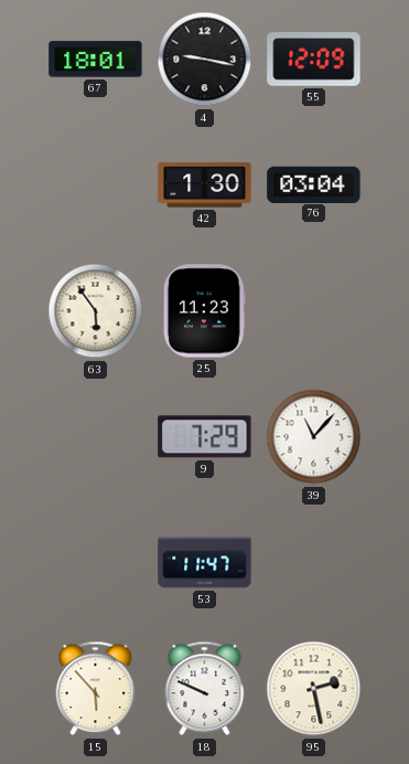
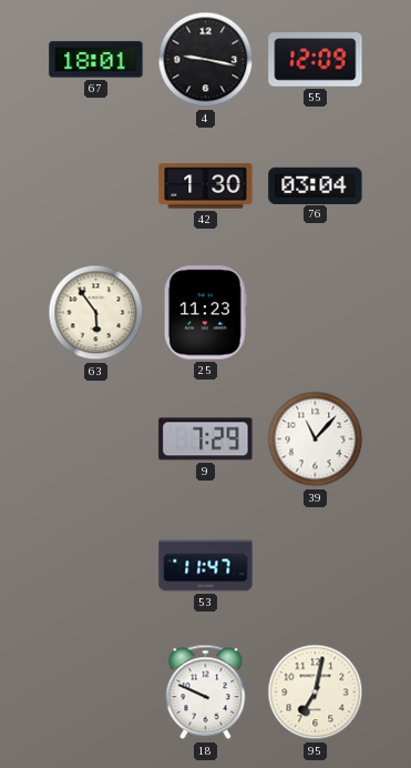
15: 5:53 -> none (96, 689)
95: 2:28 -> 7:02 (316, 693)
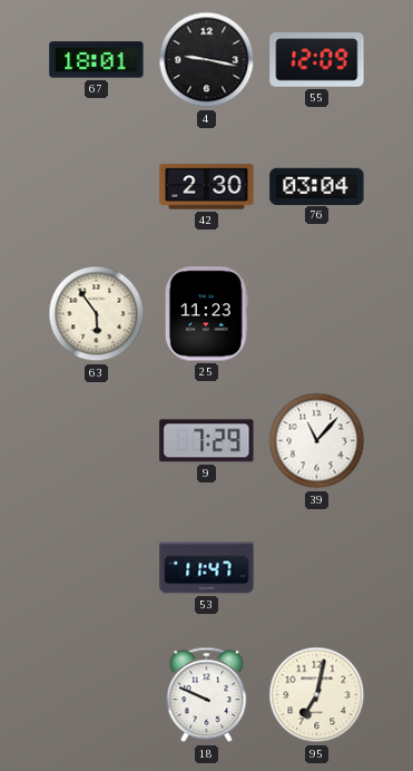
42: 1:30 -> 2:30 (207, 187)
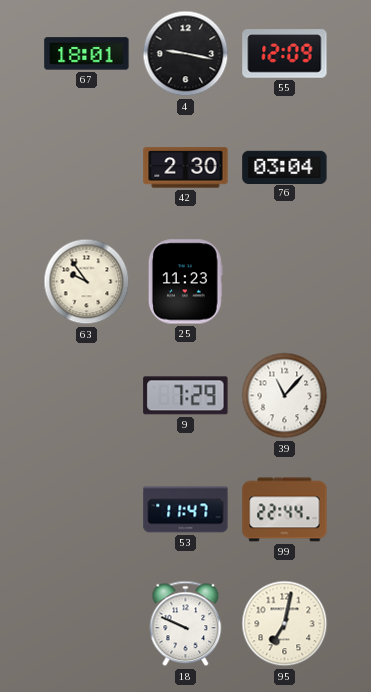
63: 5:54 -> 9:54 (87, 282)
99: none -> 22:44 (285, 510)
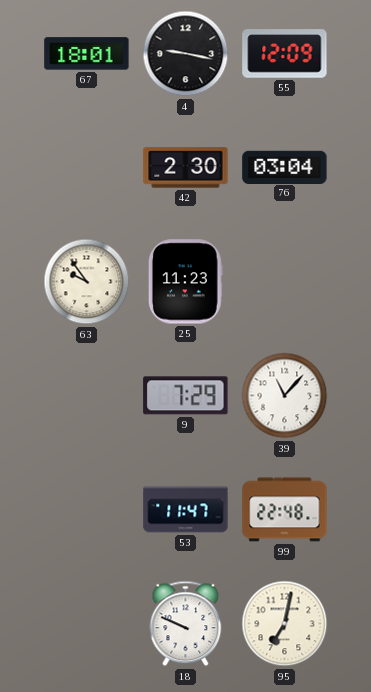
99: 22:44 -> 22:48 (285, 510)
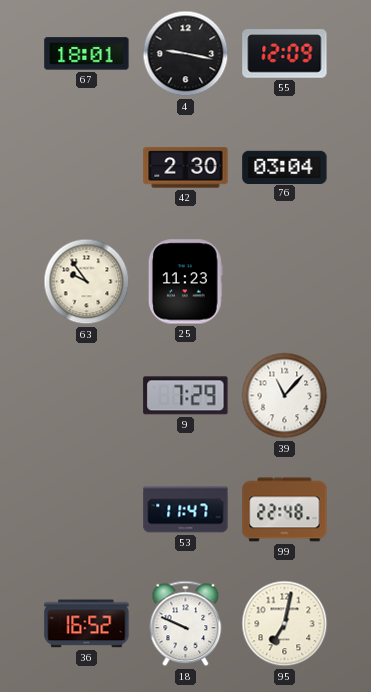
36: none -> 16:52 (87, 624)
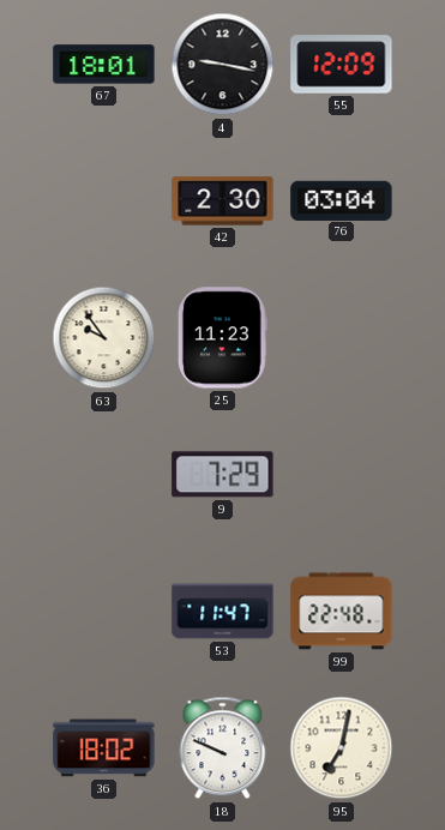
39: 11:07 -> none (285, 396)
36: 16:52 -> 18:02 (104, 748)
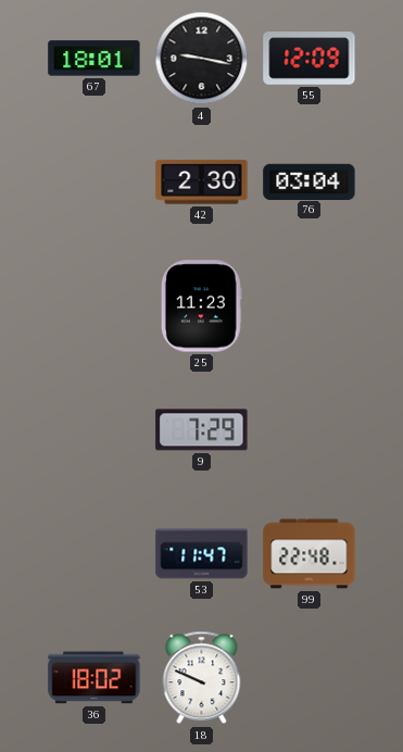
63: 9:54 -> none (104, 338)
95: 7:02 -> none (342, 748)
